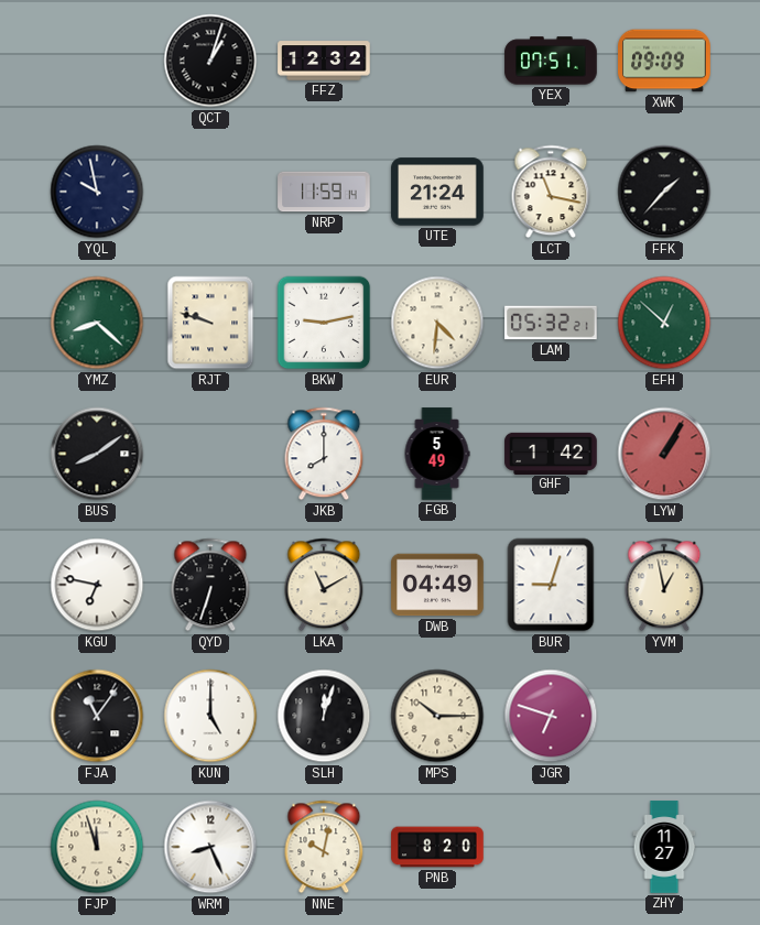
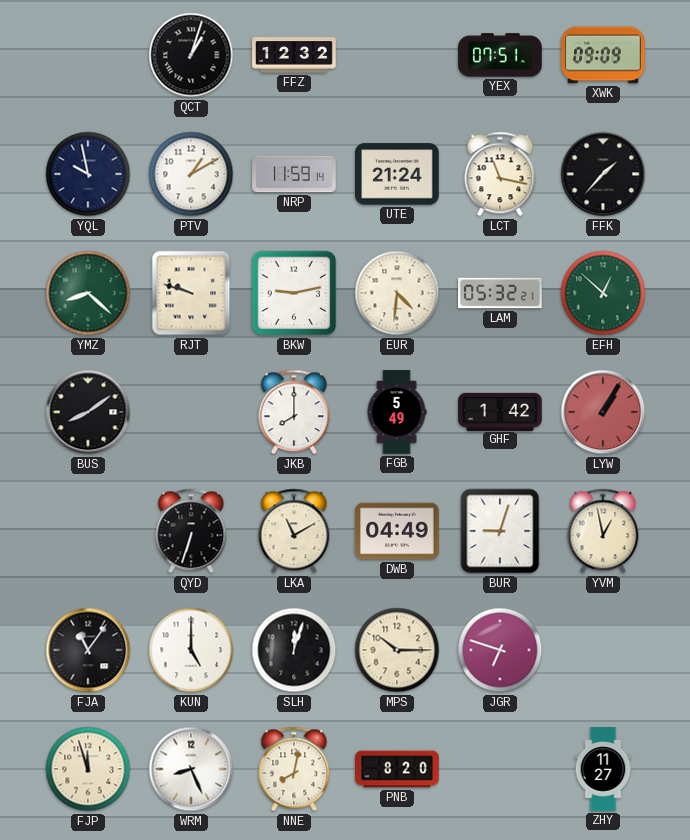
PTV: none -> 1:10 (191, 174)
KGU: 6:47 -> none (97, 585)
NNE: 10:02 -> 8:02 (294, 769)
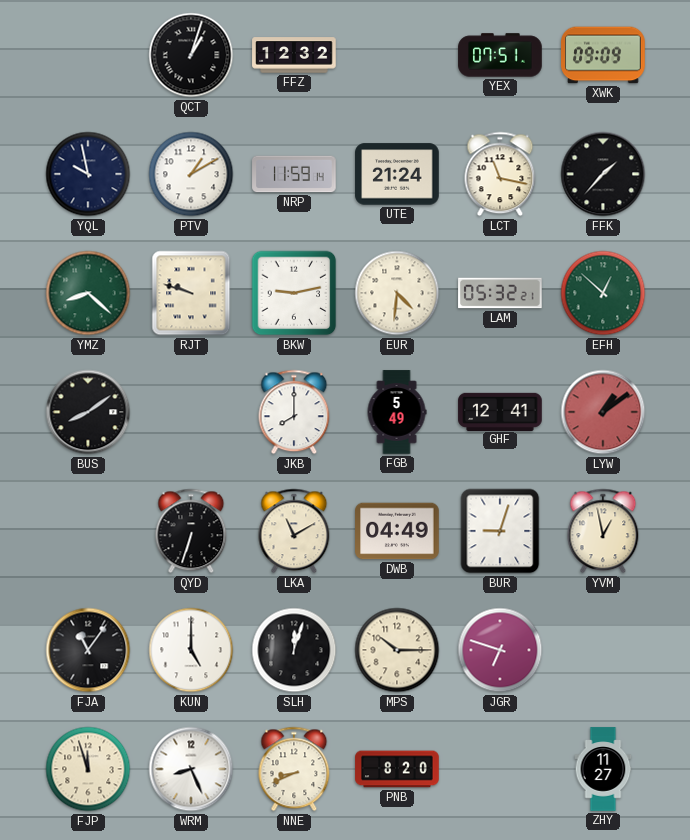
GHF: 1:42 -> 12:41 (500, 411)
LYW: 1:05 -> 1:09 (603, 412)
NNE: 8:02 -> 8:41 (294, 769)
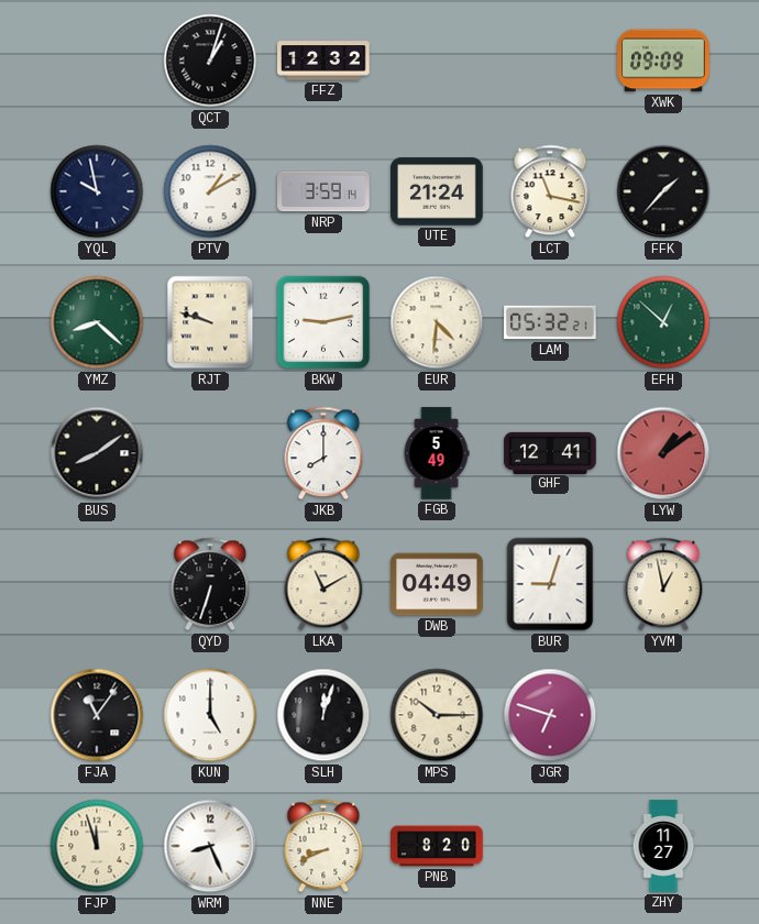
YEX: 07:51 -> none (500, 55)
NRP: 11:59 -> 3:59 (323, 191)
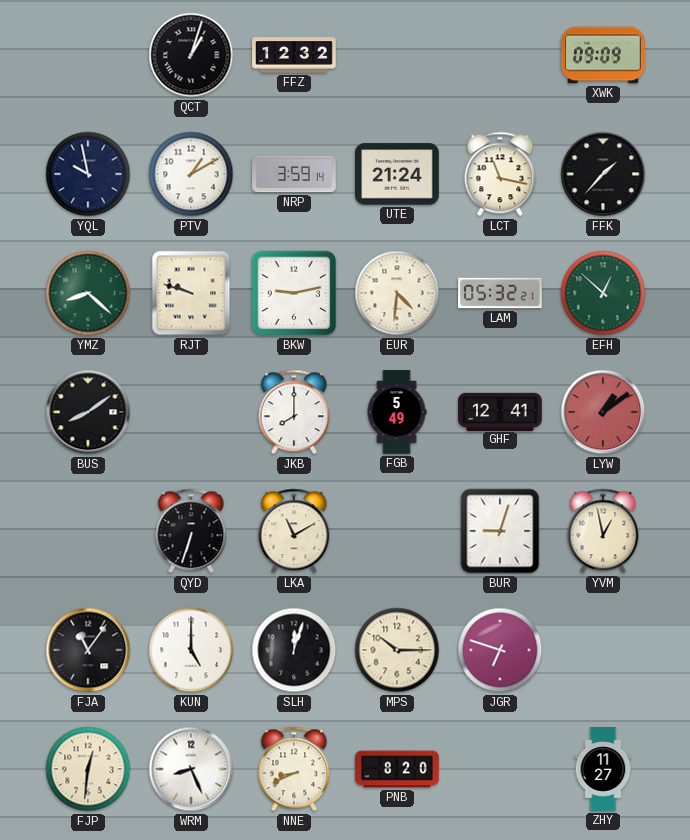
DWB: 04:49 -> none (437, 584)
FJP: 11:57 -> 12:31 (88, 769)
